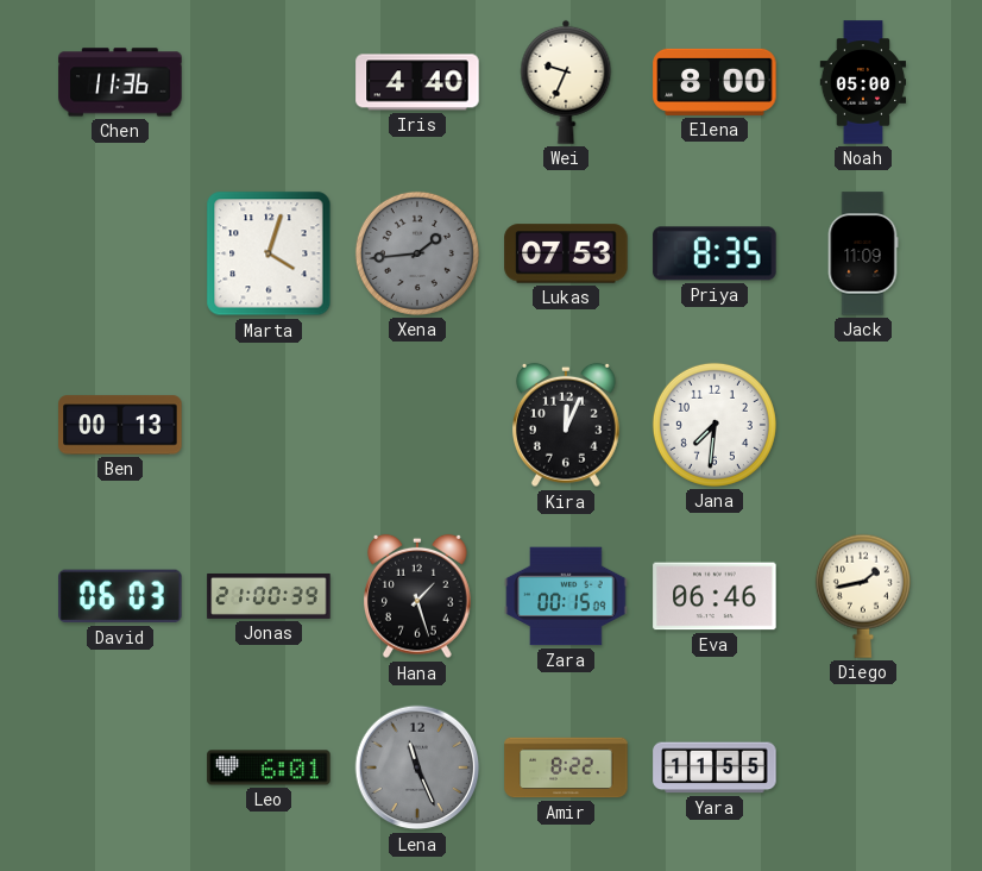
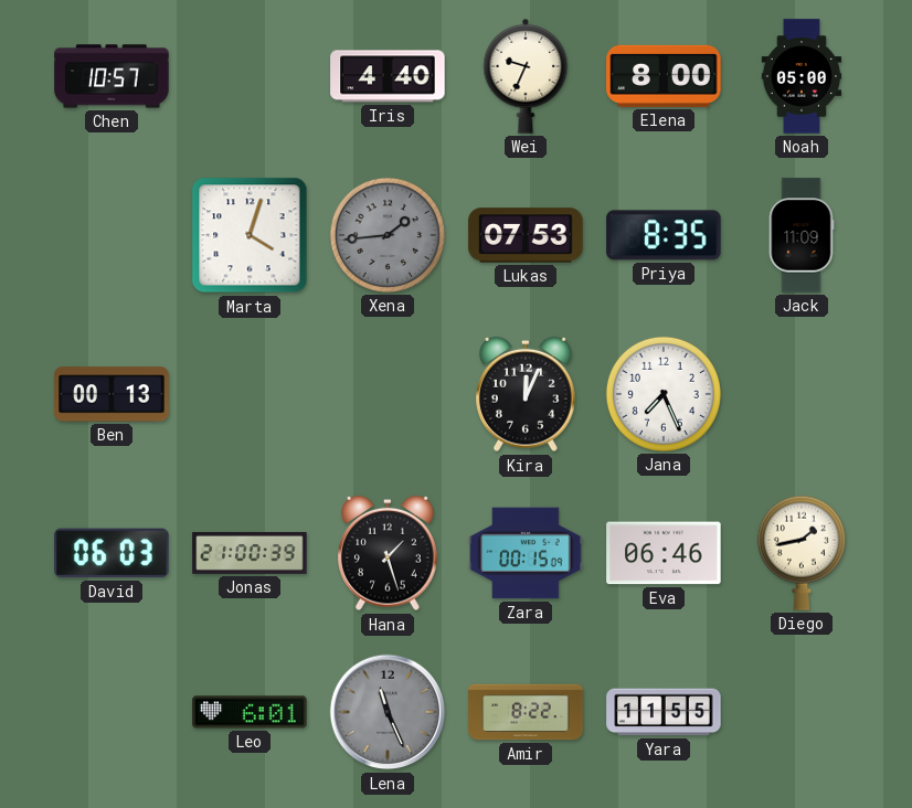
Chen: 11:36 -> 10:57 (112, 76)
Jana: 7:31 -> 7:26 (664, 394)
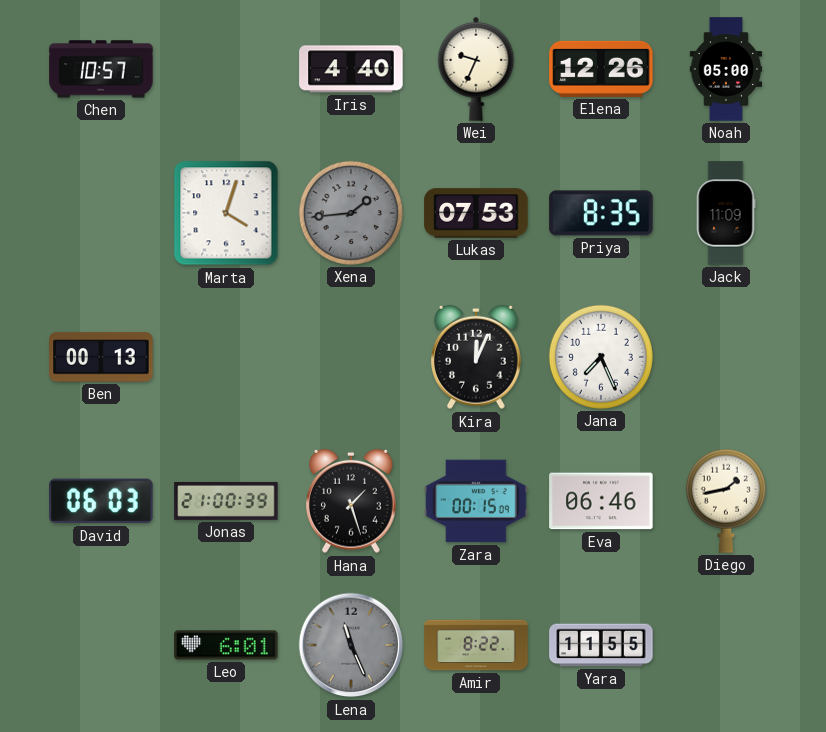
Elena: 8:00 -> 12:26 (601, 69)
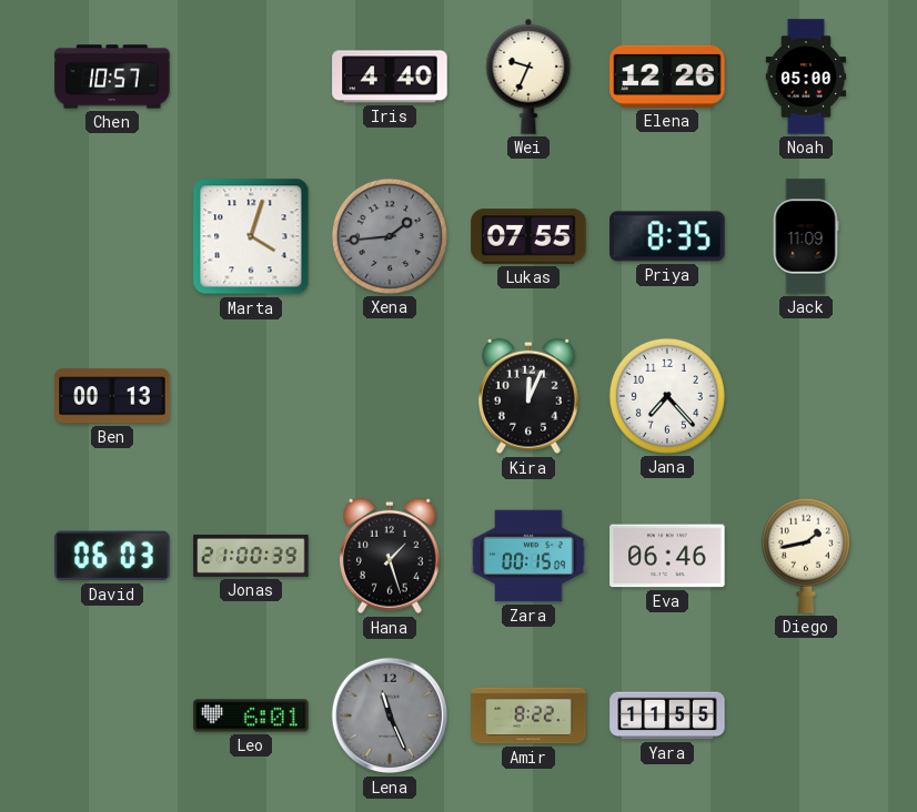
Lukas: 07:53 -> 07:55 (528, 236)
Jana: 7:26 -> 7:23 (667, 396)
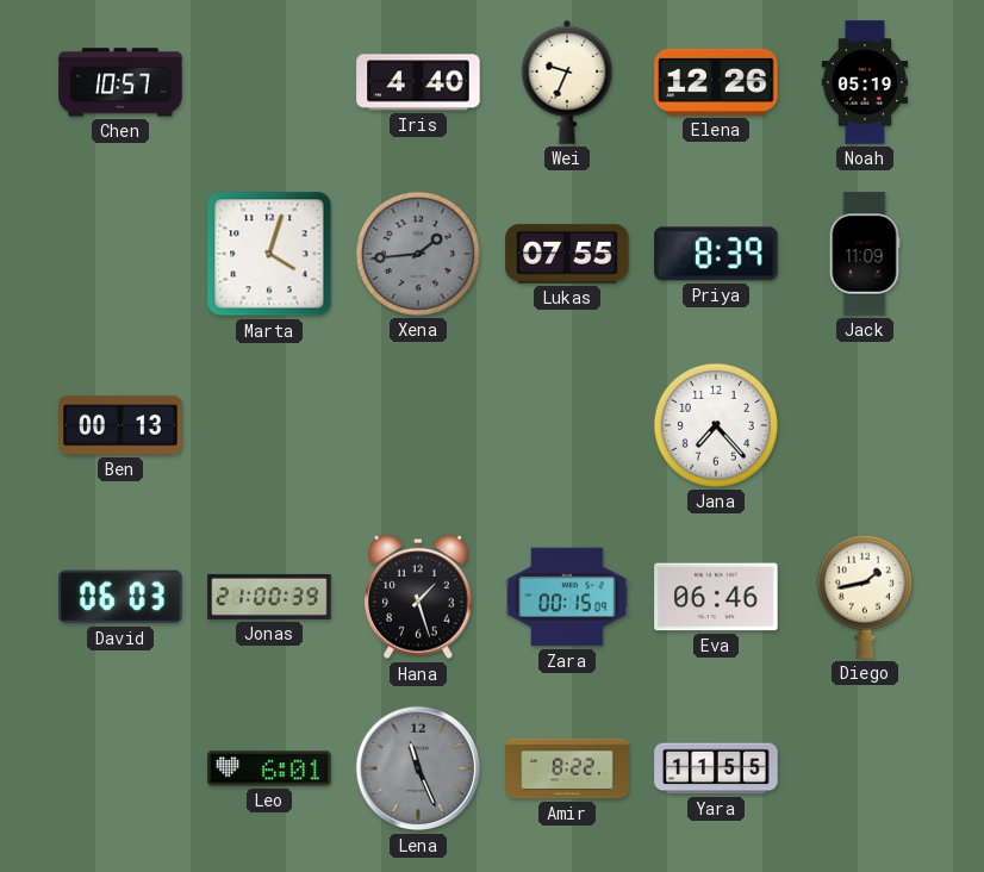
Noah: 05:00 -> 05:19 (865, 82)
Priya: 8:35 -> 8:39 (716, 254)
Kira: 12:04 -> none (530, 396)
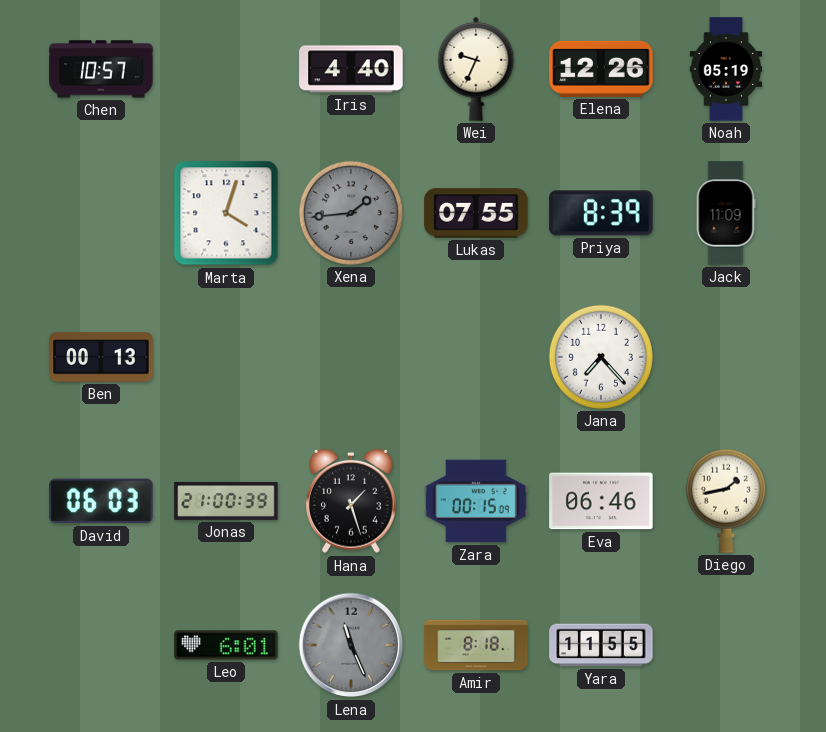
Amir: 8:22 -> 8:18 (476, 645)
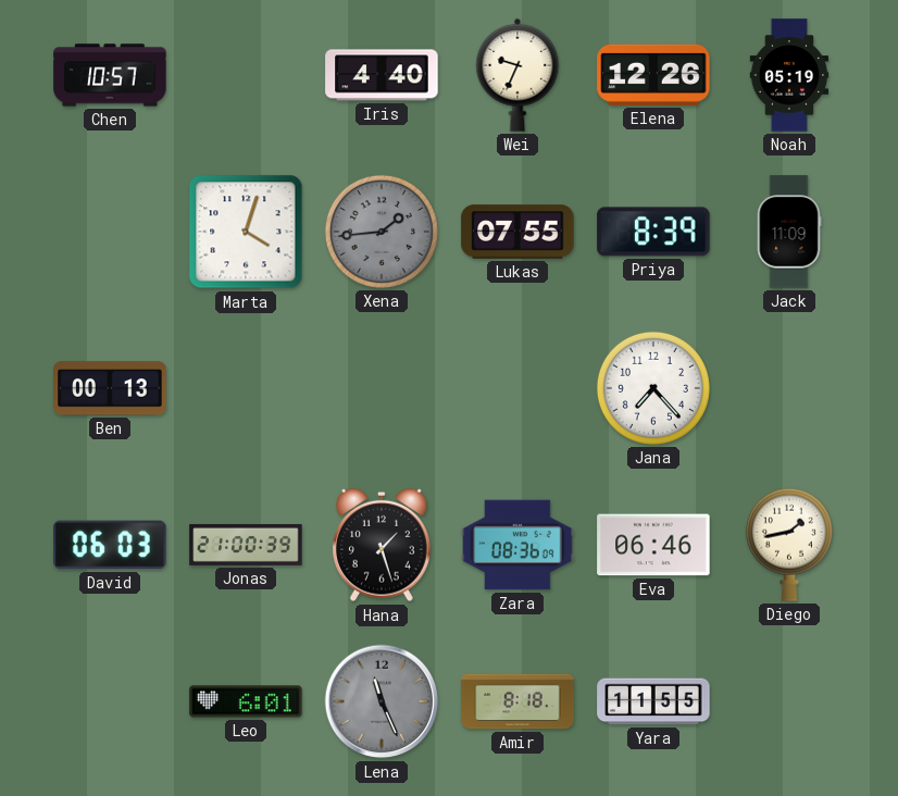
Zara: 00:15 -> 08:36 (517, 545)
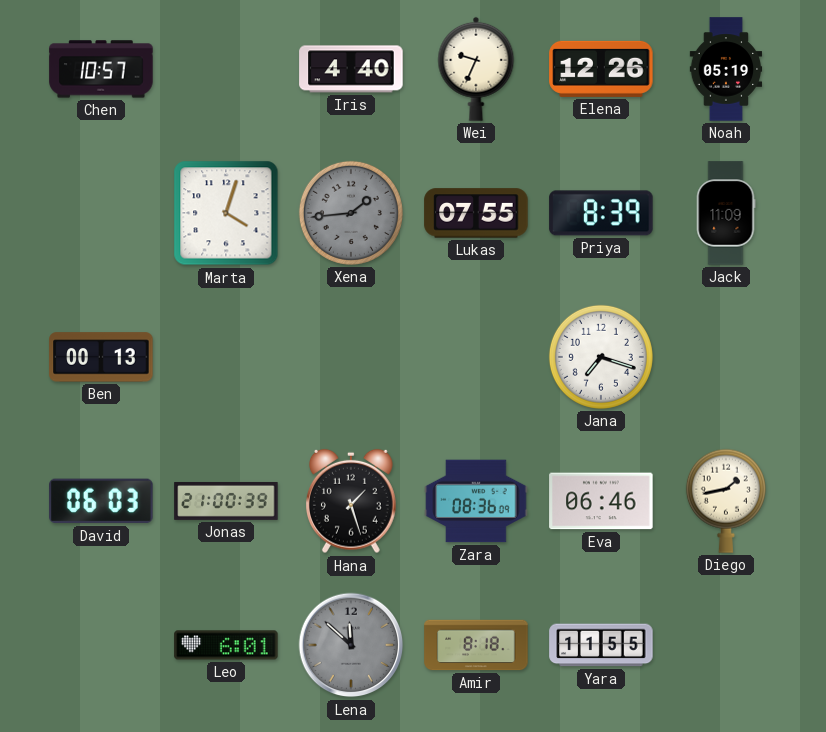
Jana: 7:23 -> 7:18 (601, 357)
Lena: 11:26 -> 11:52 (351, 645)
